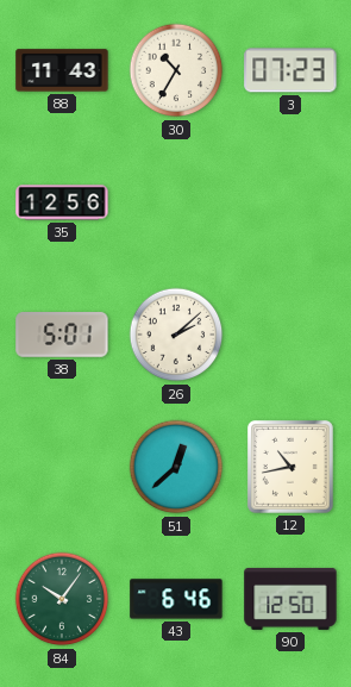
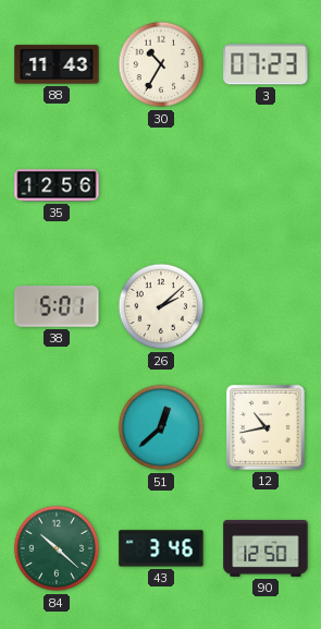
84: 10:06 -> 10:22 (57, 548)
43: 6:46 -> 3:46 (161, 548)
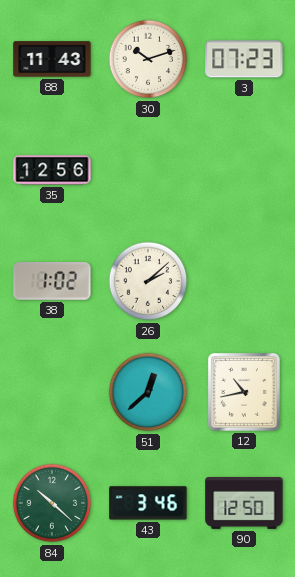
30: 10:35 -> 10:12 (148, 59)
38: 5:01 -> 1:02 (52, 281)
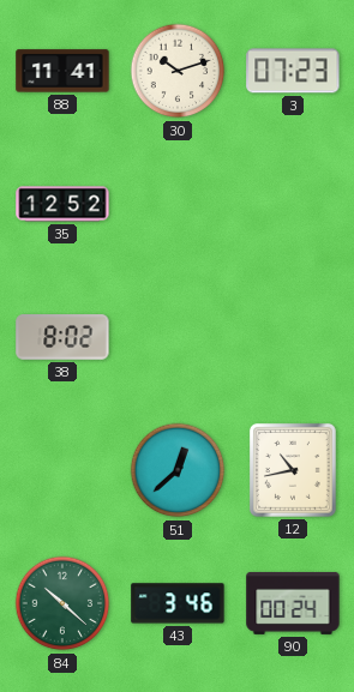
88: 11:43 -> 11:41 (62, 71)
35: 12:56 -> 12:52 (62, 204)
38: 1:02 -> 8:02 (62, 337)
26: 2:08 -> none (148, 281)
90: 12:50 -> 00:24 (293, 603)
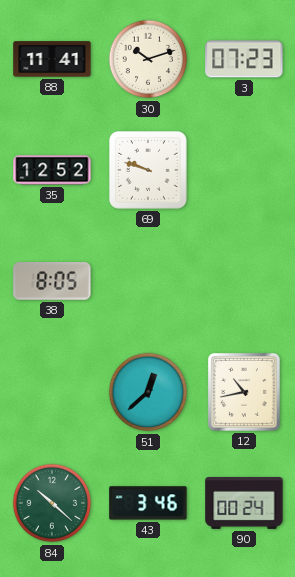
69: none -> 9:48 (149, 171)
38: 8:02 -> 8:05 (52, 281)
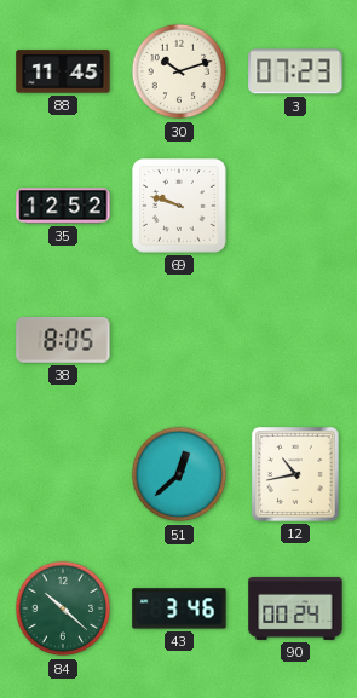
88: 11:41 -> 11:45 (63, 71)
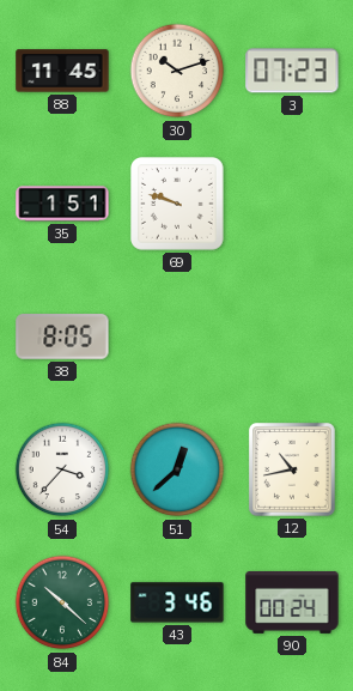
35: 12:52 -> 1:51 (62, 204)
54: none -> 3:37 (62, 469)
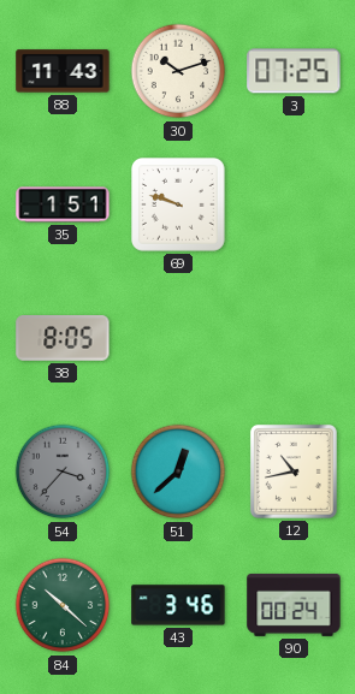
88: 11:45 -> 11:43 (63, 71)
3: 07:23 -> 07:25 (294, 71)
54 dial: white -> grey (63, 471)
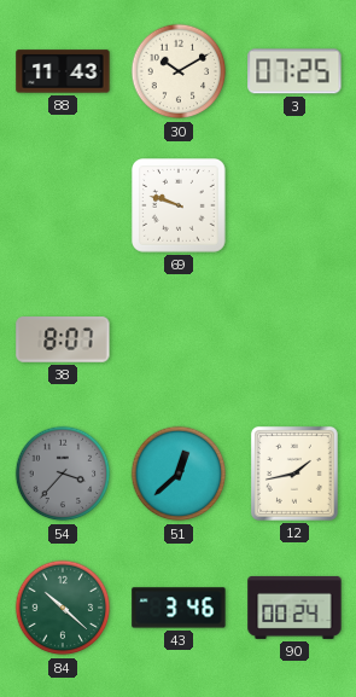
30: 10:12 -> 10:10 (179, 71)
35: 1:51 -> none (63, 204)
38: 8:05 -> 8:07 (63, 339)
12: 10:43 -> 1:43 (294, 474)
